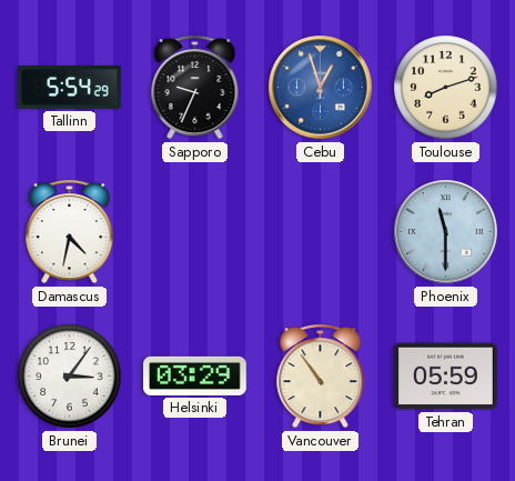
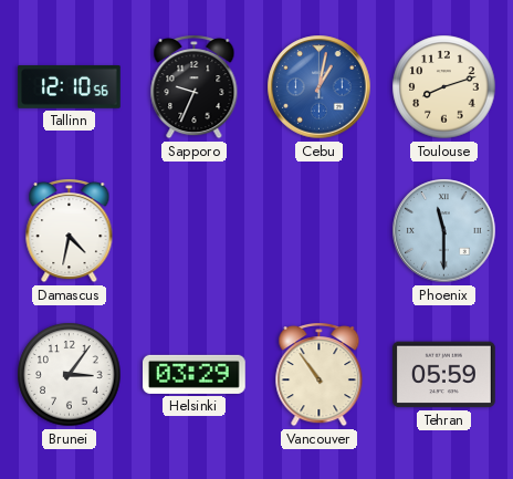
Tallinn: 5:54 -> 12:10 (70, 87)
Cebu: 12:57 -> 1:02 (320, 87)
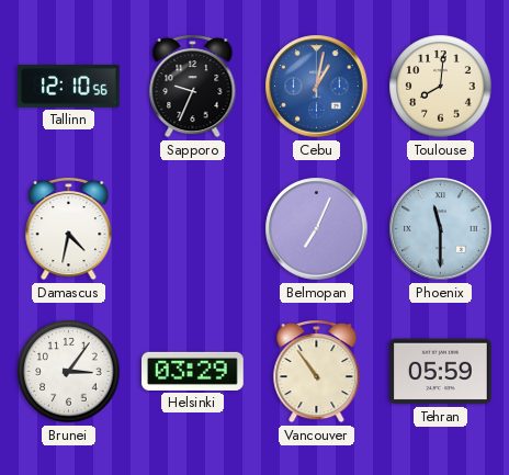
Toulouse: 8:12 -> 8:01 (441, 87)
Belmopan: none -> 7:04 (317, 229)
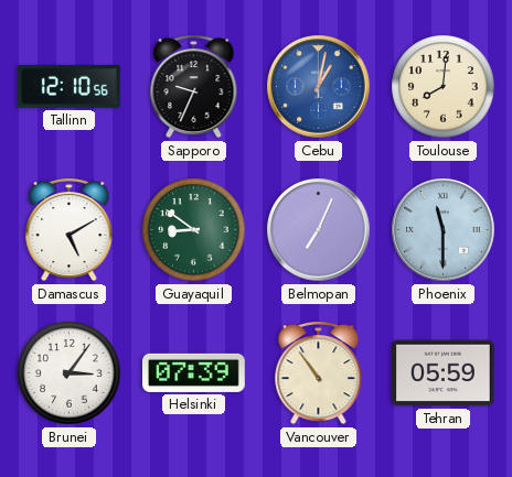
Damascus: 4:32 -> 5:10 (70, 230)
Guayaquil: none -> 8:51 (194, 230)
Helsinki: 03:29 -> 07:39 (194, 372)
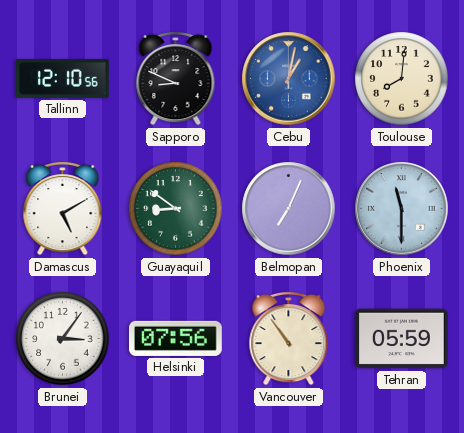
Sapporo: 9:34 -> 8:49 (176, 79)
Helsinki: 07:39 -> 07:56 (176, 338)
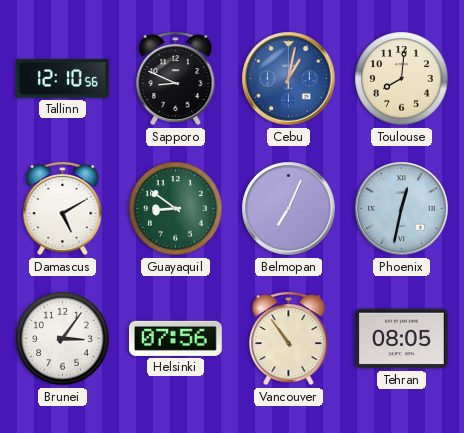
Phoenix: 11:30 -> 12:32 (402, 209)
Tehran: 05:59 -> 08:05 (402, 339)
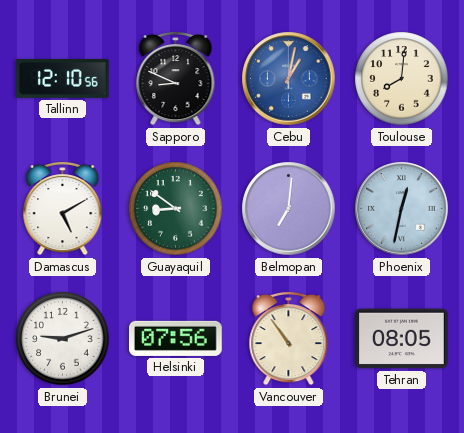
Belmopan: 7:04 -> 7:01 (289, 209)
Brunei: 3:06 -> 9:12 (63, 339)
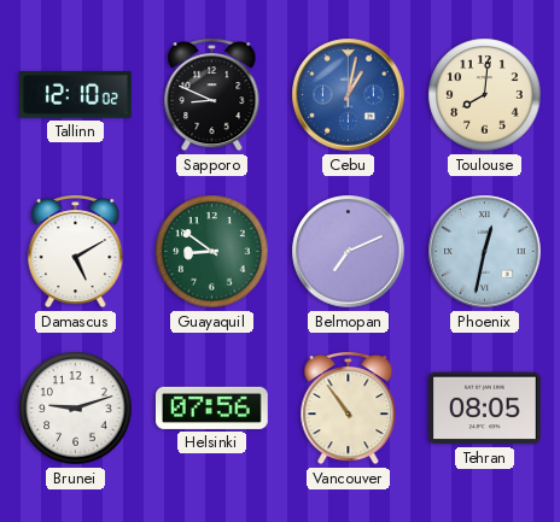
Tallinn: 12:10:56 -> 12:10:02 (76, 95)
Belmopan: 7:01 -> 7:11 (349, 252)
